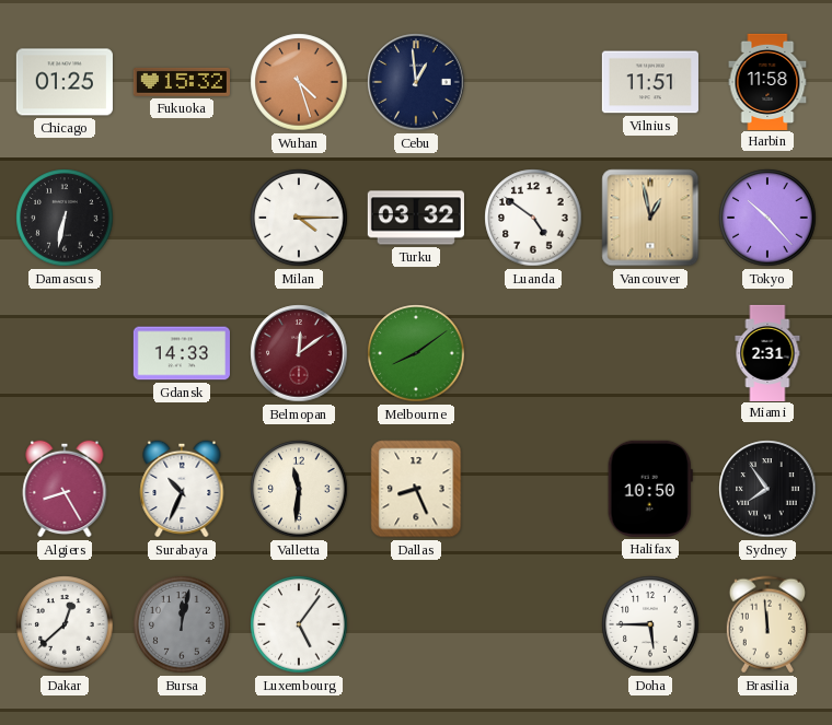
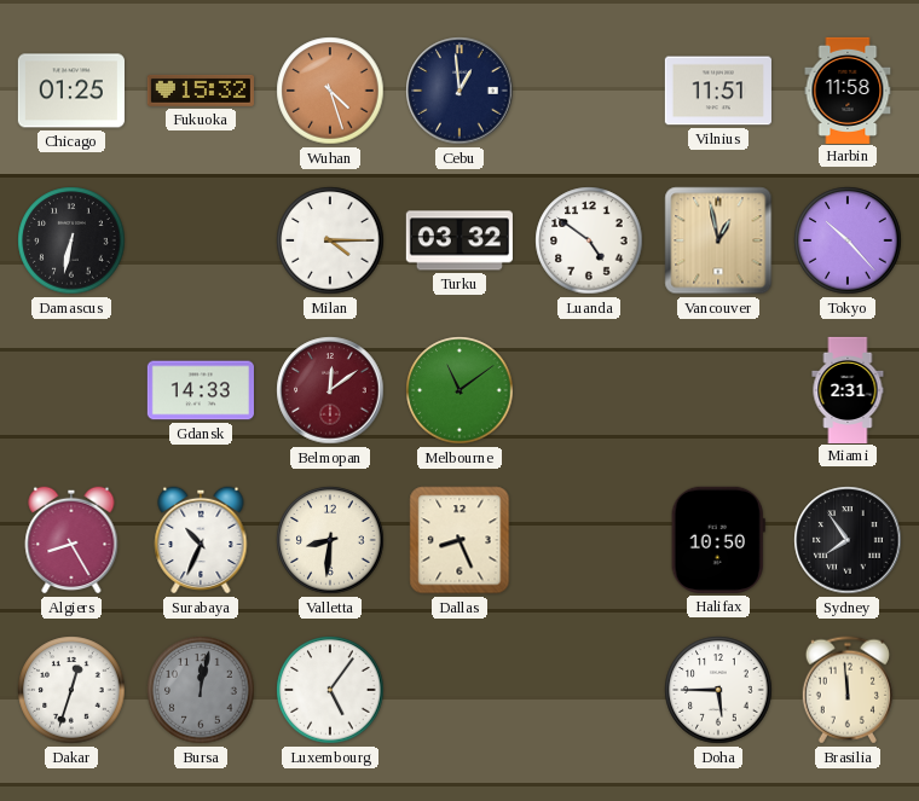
Melbourne: 8:09 -> 11:09 (459, 390)
Valletta: 11:31 -> 8:31 (330, 540)
Dakar: 12:38 -> 12:33 (71, 690)
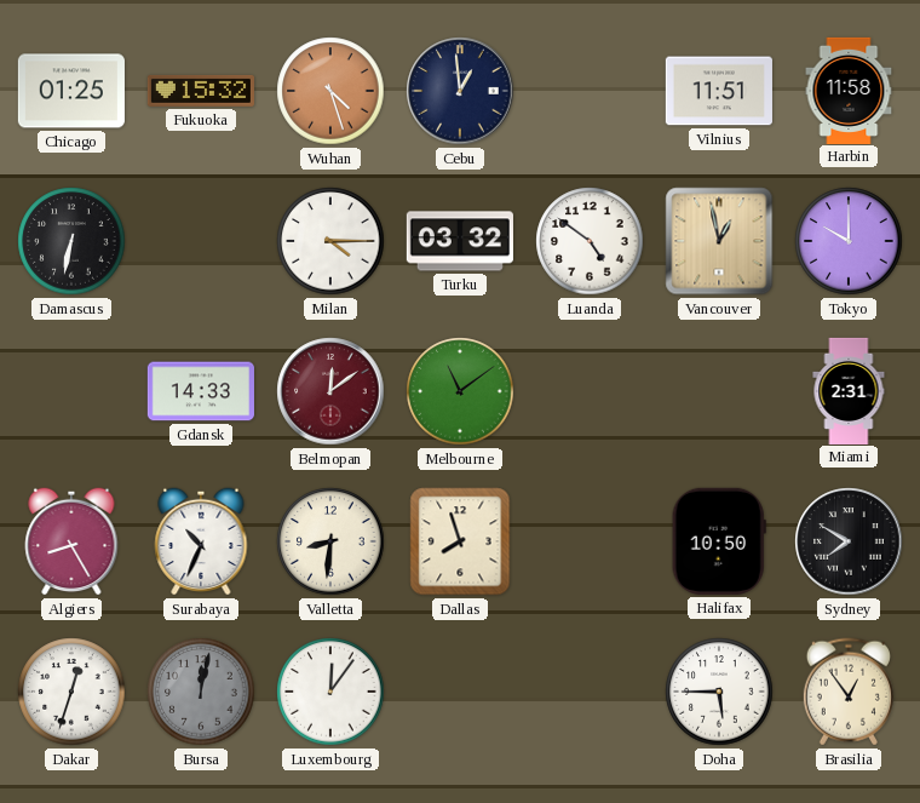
Tokyo: 10:23 -> 10:00 (849, 241)
Dallas: 8:26 -> 7:57 (460, 541)
Sydney: 7:54 -> 7:50 (849, 541)
Luxembourg: 5:06 -> 12:06 (330, 692)
Brasilia: 11:59 -> 12:54 (849, 692)
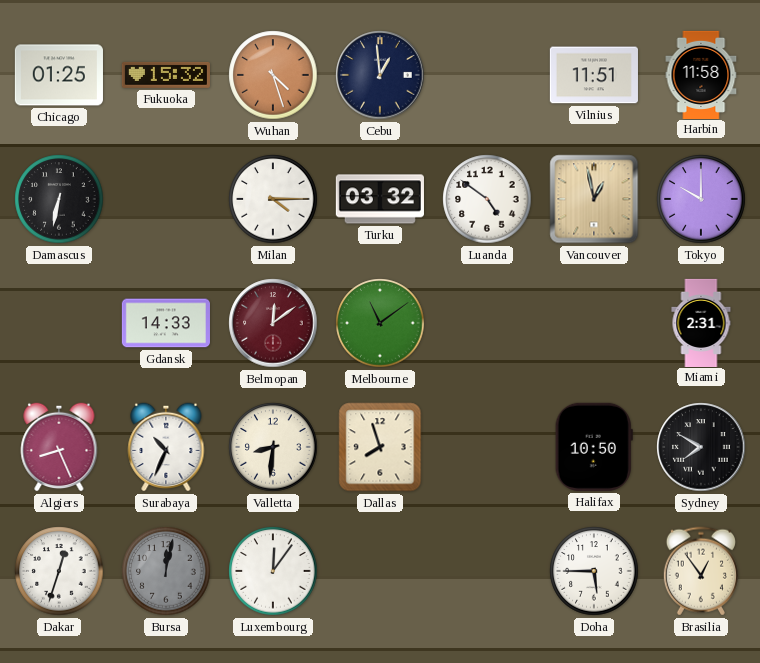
Algiers: 8:25 -> 8:26 (59, 447)
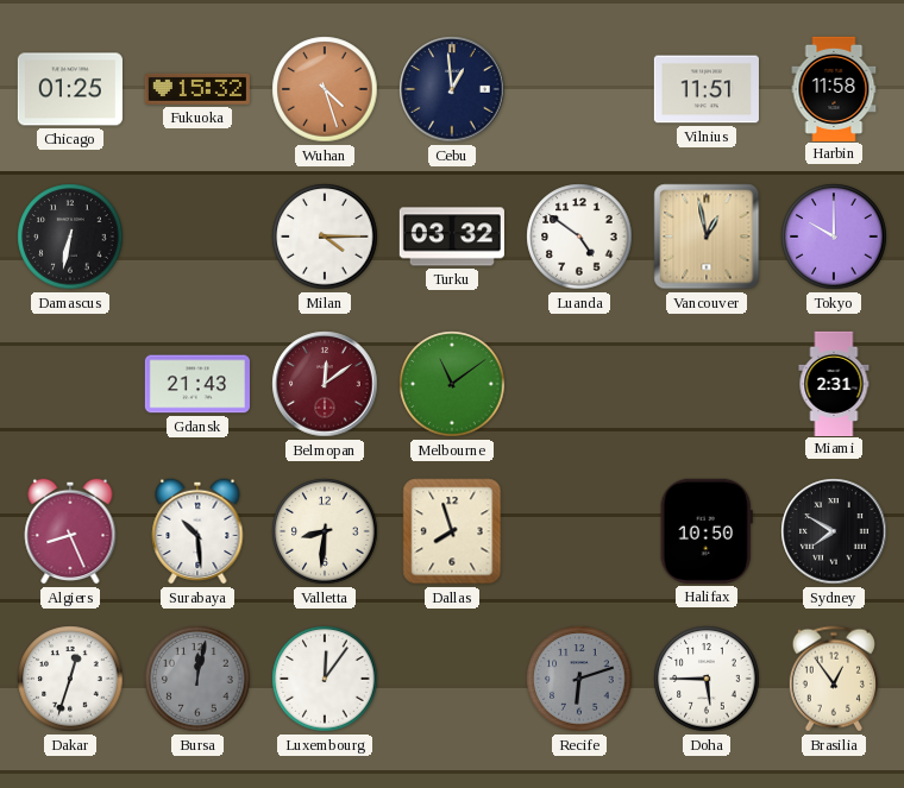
Gdansk: 14:33 -> 21:43 (197, 384)
Surabaya: 10:34 -> 10:29 (197, 531)
Recife: none -> 6:12 (579, 679)
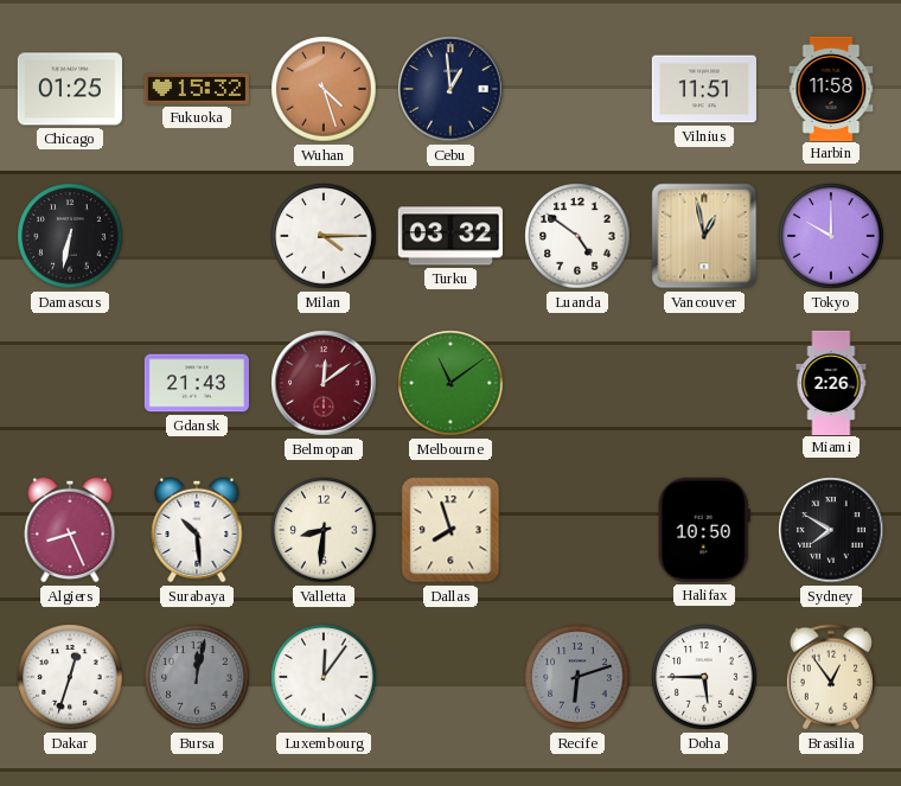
Miami: 2:31 -> 2:26 (831, 382)
